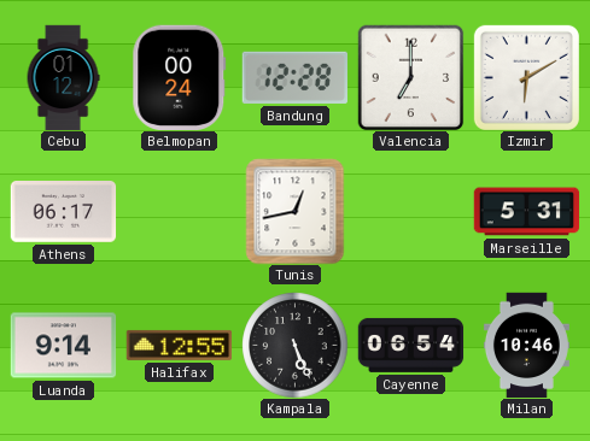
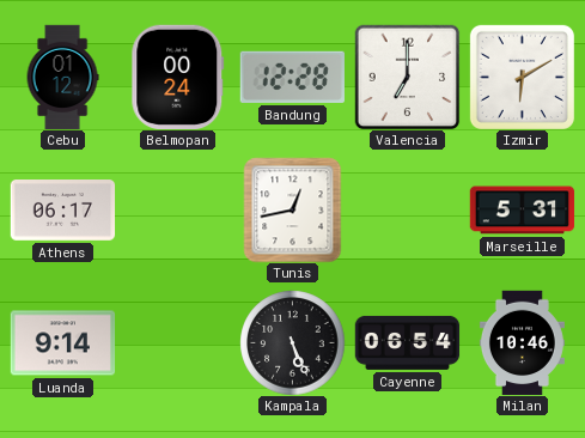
Halifax: 12:55 -> none (179, 345)
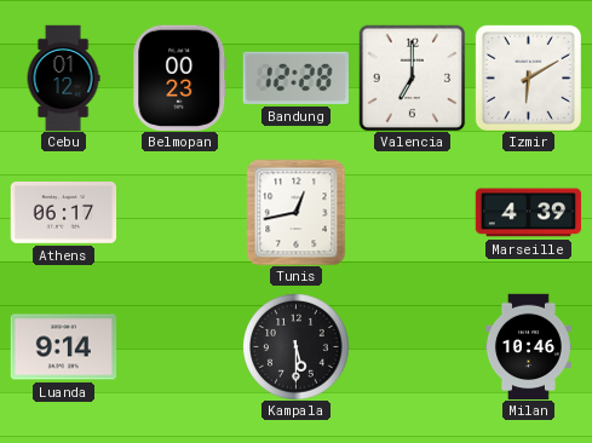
Belmopan: 00:24 -> 00:23 (180, 77)
Marseille: 5:31 -> 4:39 (528, 213)
Kampala: 5:26 -> 5:30 (295, 346)
Cayenne: 06:54 -> none (407, 342)
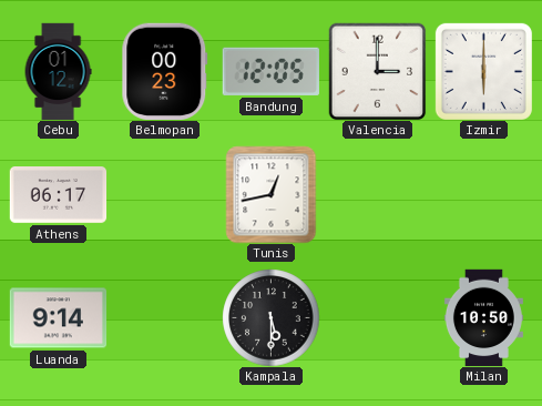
Bandung: 12:28 -> 12:05 (270, 71)
Valencia: 7:00 -> 3:00 (377, 71)
Izmir: 6:10 -> 6:00 (483, 71)
Marseille: 4:39 -> none (528, 213)
Milan: 10:46 -> 10:50 (483, 317)
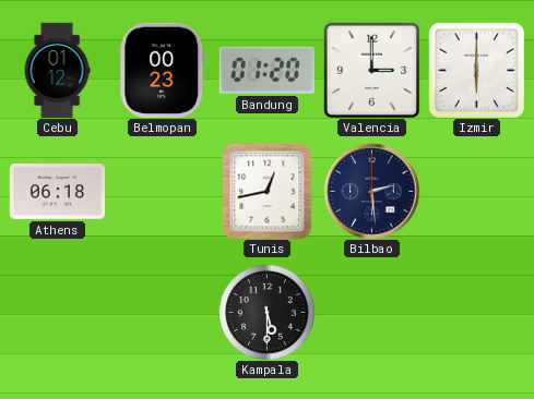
Bandung: 12:05 -> 01:20 (266, 70)
Athens: 06:17 -> 06:18 (57, 192)
Bilbao: none -> 2:29 (371, 191)
Luanda: 9:14 -> none (58, 318)
Milan: 10:50 -> none (483, 317)
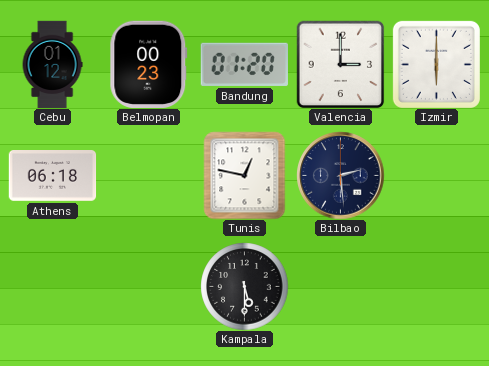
Tunis: 12:43 -> 12:47 (245, 175)
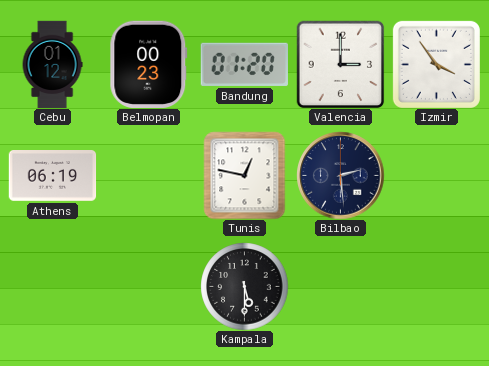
Izmir: 6:00 -> 3:54 (436, 64)
Athens: 06:18 -> 06:19 (52, 176)
